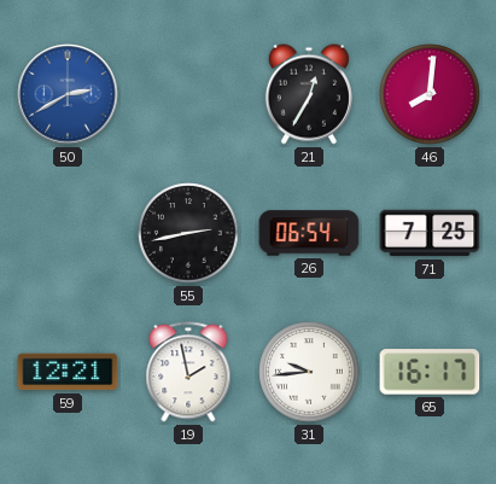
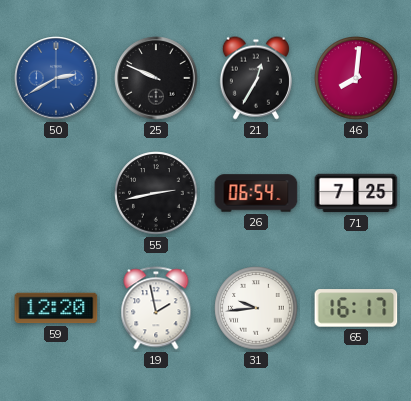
25: none -> 9:49 (156, 78)
59: 12:21 -> 12:20 (56, 308)
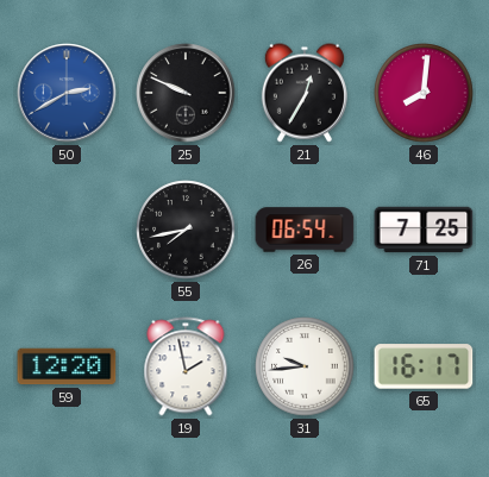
55: 2:43 -> 7:43 (186, 230)
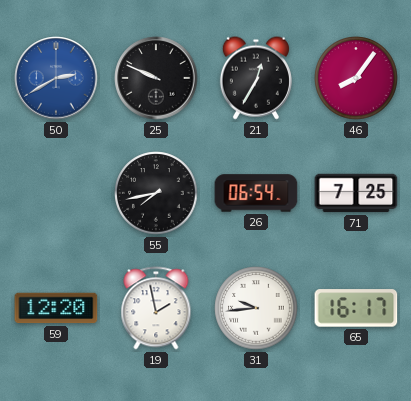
46: 8:01 -> 8:06 (356, 78)
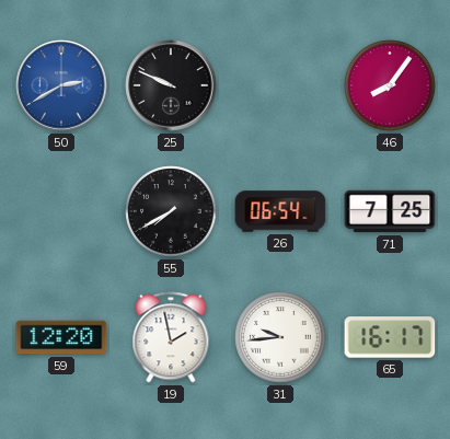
21: 12:35 -> none (256, 78)
55: 7:43 -> 7:40 (171, 211)
